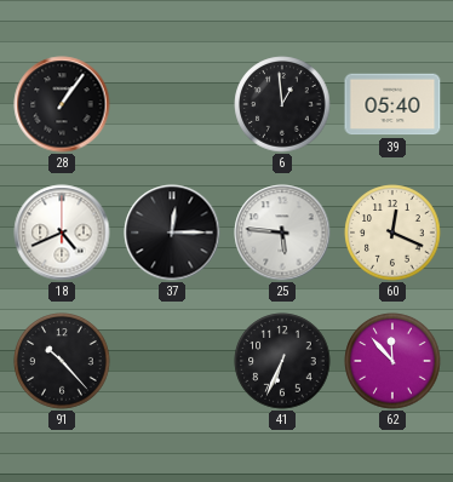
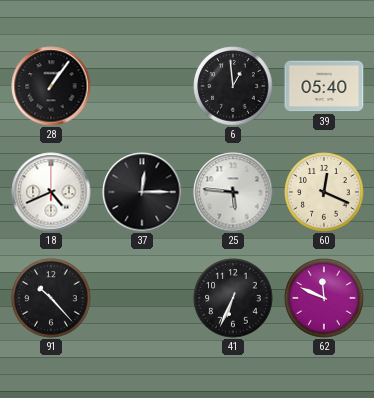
62: 11:53 -> 11:49 (324, 298)
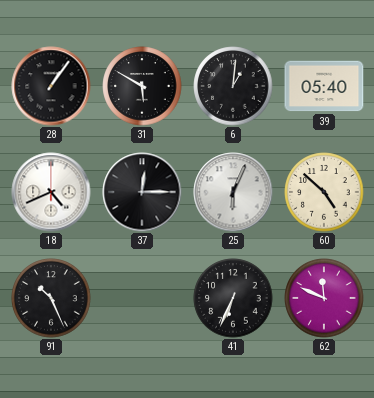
31: none -> 5:50 (142, 86)
6: 12:59 -> 1:01 (233, 86)
25: 5:46 -> 6:04 (233, 192)
60: 12:19 -> 4:52 (324, 192)
91: 10:23 -> 10:26 (51, 298)
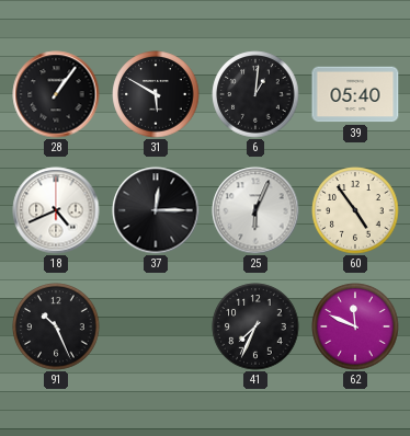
60: 4:52 -> 4:54 (355, 210)
41: 6:34 -> 7:34 (255, 326)
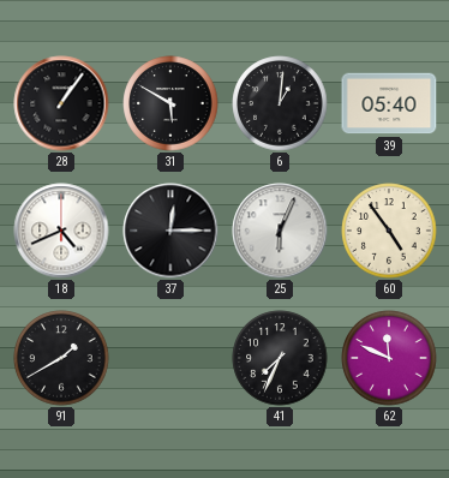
91: 10:26 -> 1:40 (61, 358)
